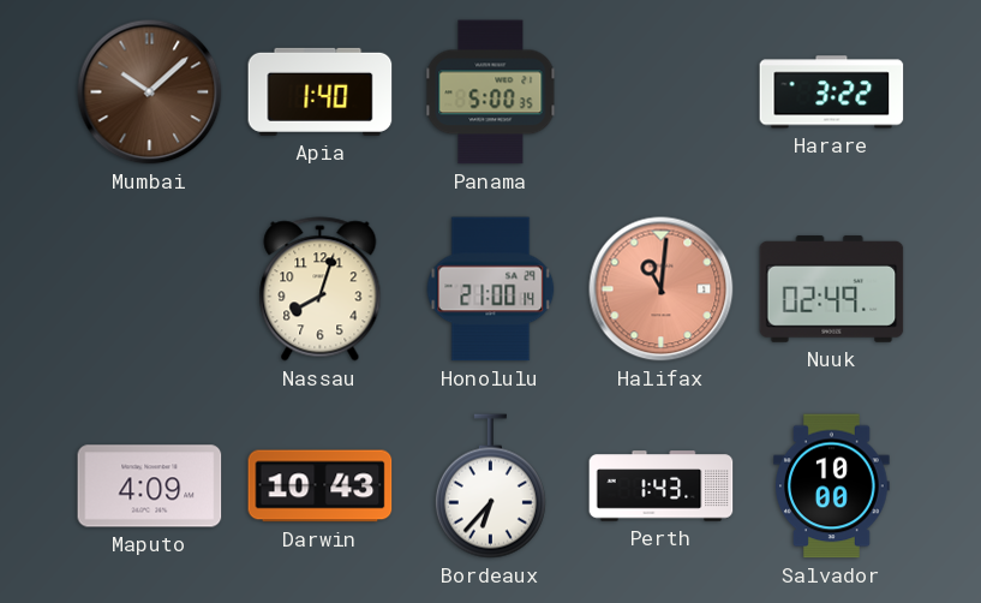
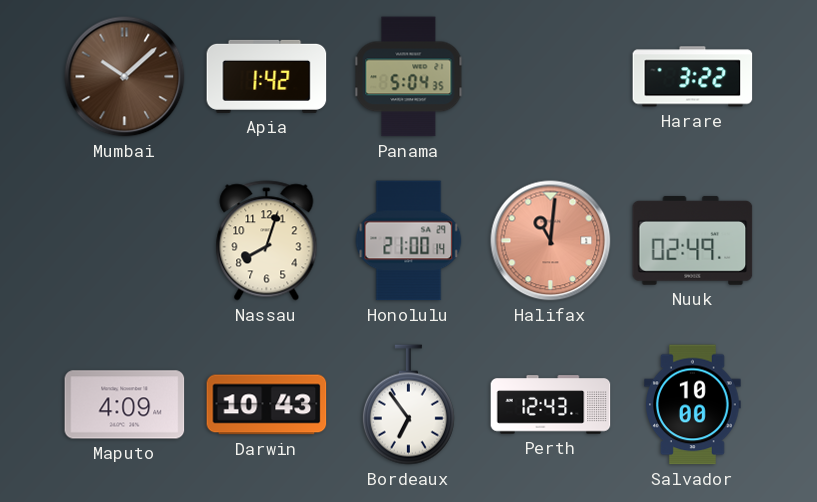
Apia: 1:40 -> 1:42 (267, 76)
Panama: 5:00 -> 5:04 (409, 77)
Bordeaux: 6:37 -> 6:54 (408, 405)
Perth: 1:43 -> 12:43 (551, 405)
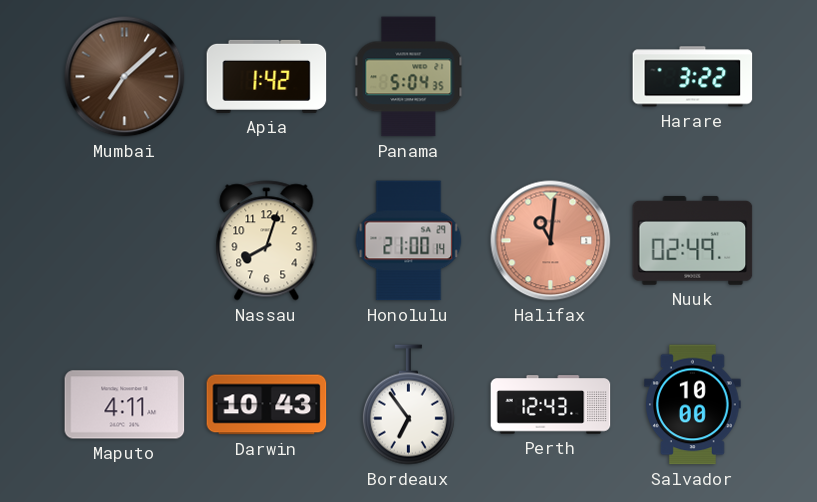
Mumbai: 10:08 -> 7:08 (125, 77)
Maputo: 4:09 -> 4:11 (125, 405)
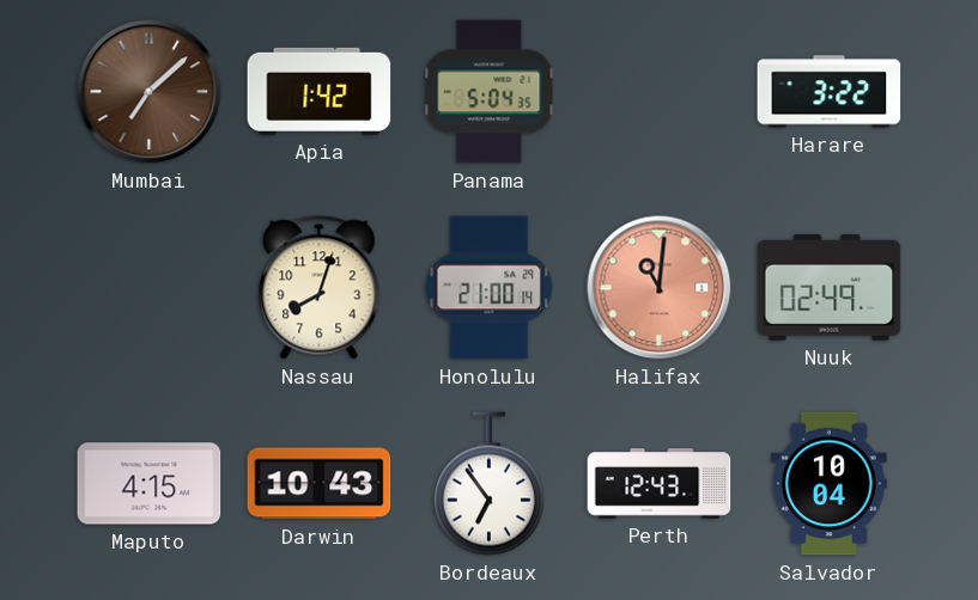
Maputo: 4:11 -> 4:15 (150, 484)
Salvador: 10:00 -> 10:04 (830, 484)
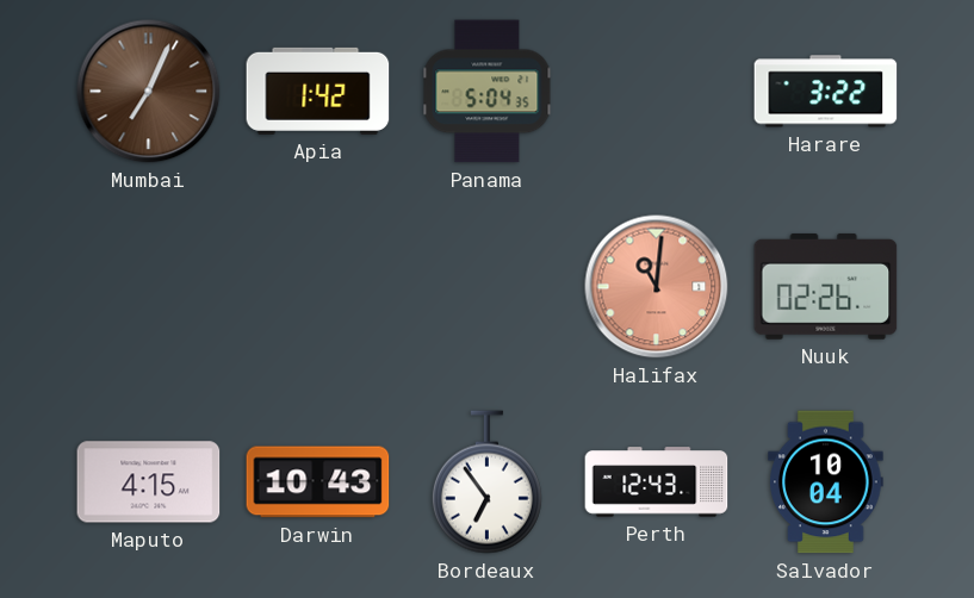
Mumbai: 7:08 -> 7:04 (149, 92)
Nassau: 8:03 -> none (320, 288)
Honolulu: 21:00 -> none (490, 288)
Nuuk: 02:49 -> 02:26 (826, 286)
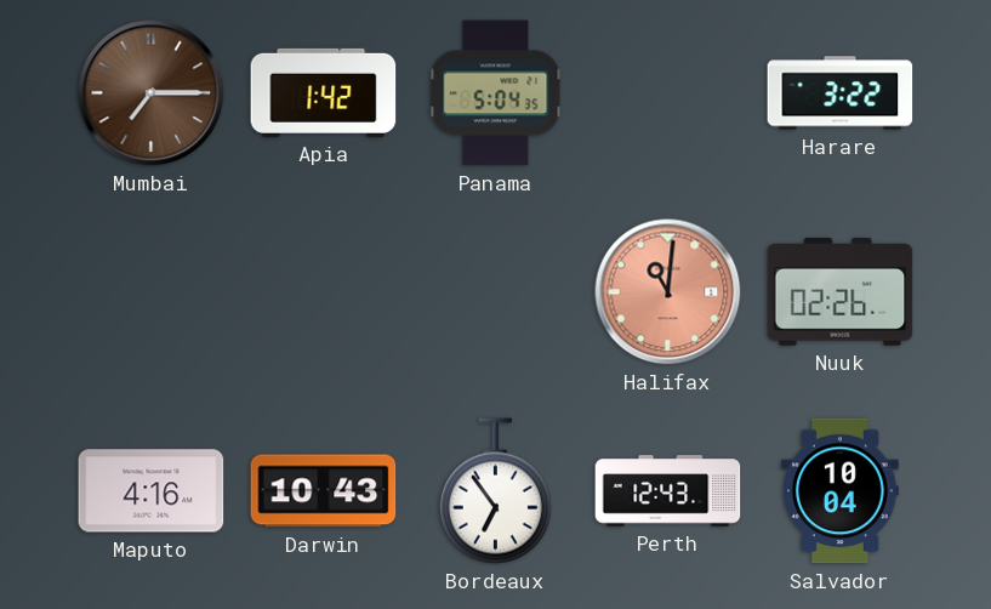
Mumbai: 7:04 -> 7:15 (152, 93)
Maputo: 4:15 -> 4:16 (152, 491)
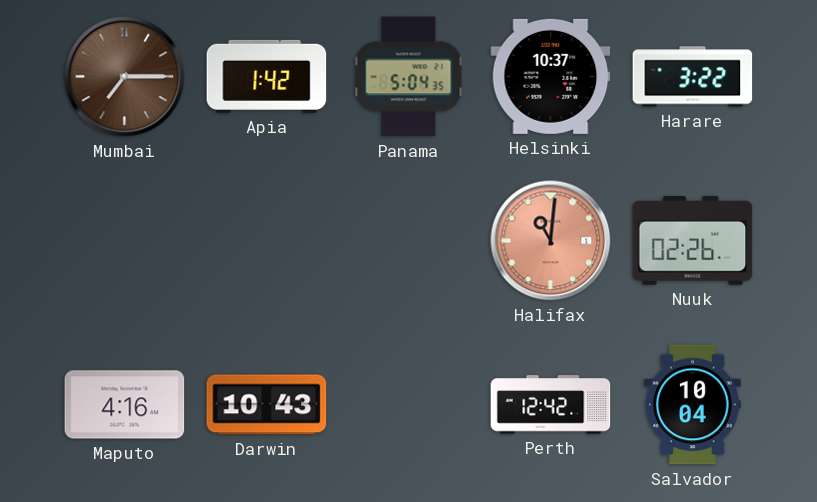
Helsinki: none -> 10:37 (551, 76)
Bordeaux: 6:54 -> none (495, 491)
Perth: 12:43 -> 12:42 (551, 405)
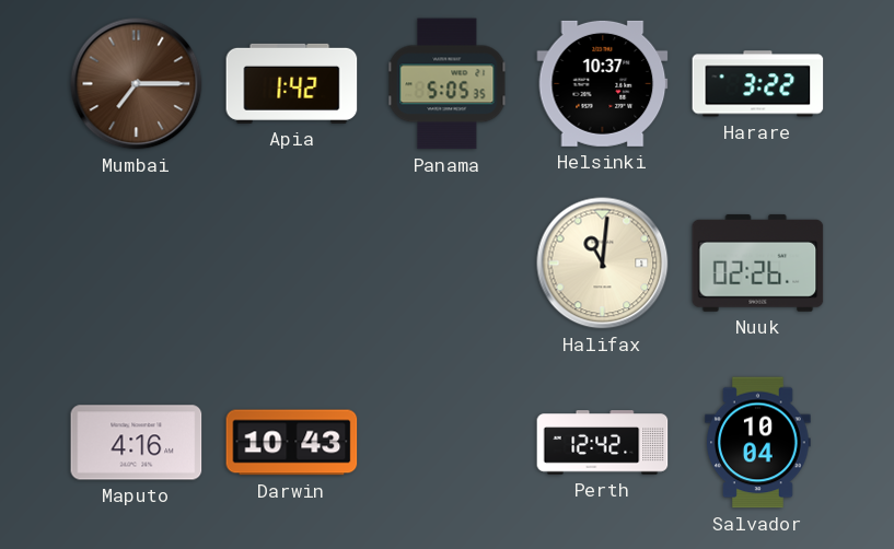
Panama: 5:04 -> 5:05 (448, 84)
Halifax dial: salmon -> cream (603, 264)
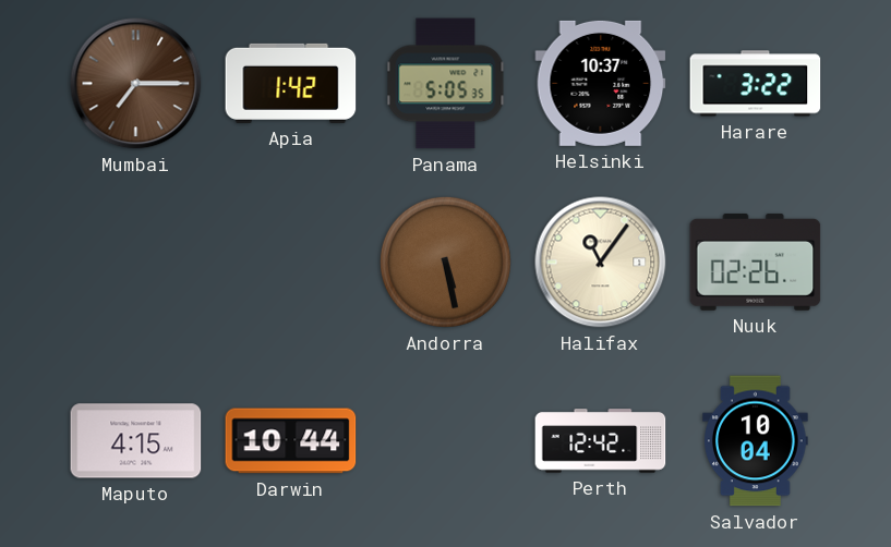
Andorra: none -> 5:28 (445, 262)
Halifax: 11:01 -> 11:06 (601, 263)
Maputo: 4:16 -> 4:15 (136, 441)
Darwin: 10:43 -> 10:44 (291, 441)
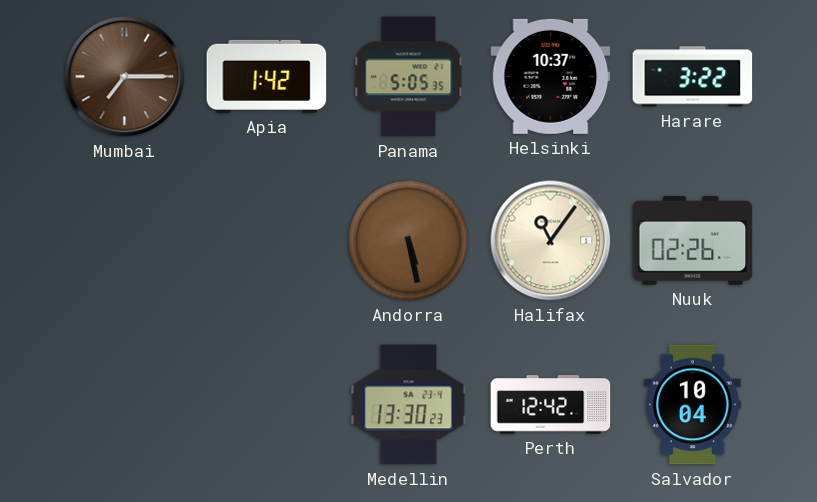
Maputo: 4:15 -> none (136, 441)
Darwin: 10:44 -> none (291, 441)
Medellin: none -> 13:30 (409, 405)
